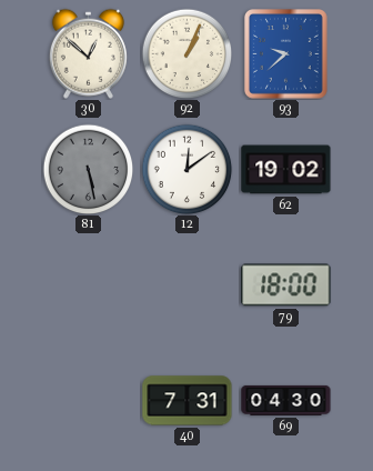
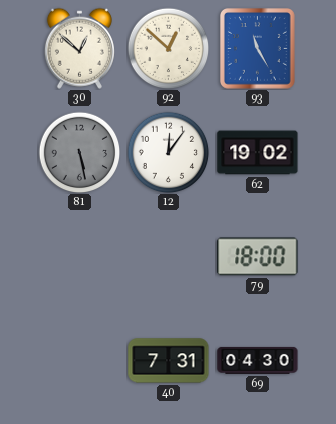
92: 1:04 -> 12:52 (168, 48)
93: 9:38 -> 11:25 (258, 49)
12: 12:09 -> 12:06 (168, 152)
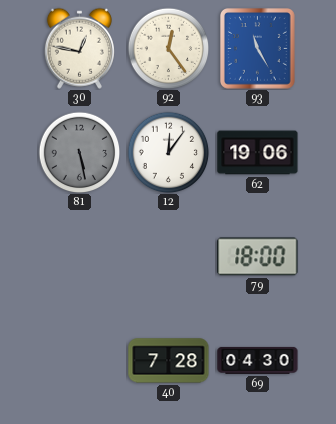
30: 12:52 -> 12:47 (79, 48)
92: 12:52 -> 12:24 (168, 48)
62: 19:02 -> 19:06 (258, 153)
40: 7:31 -> 7:28 (169, 361)
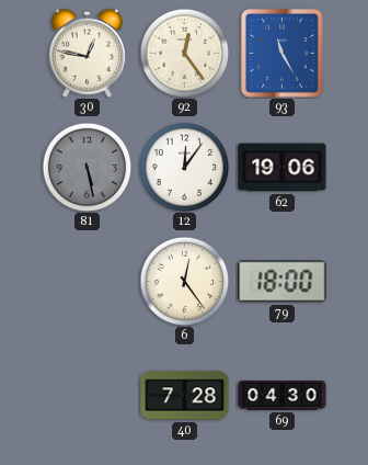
6: none -> 12:24 (184, 281)
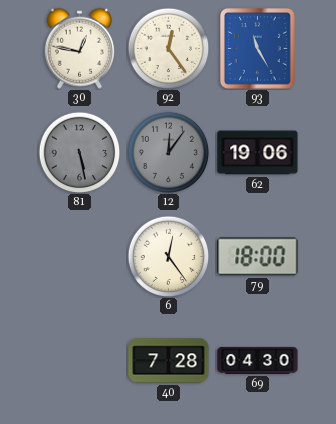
12 dial: white -> grey (168, 152)
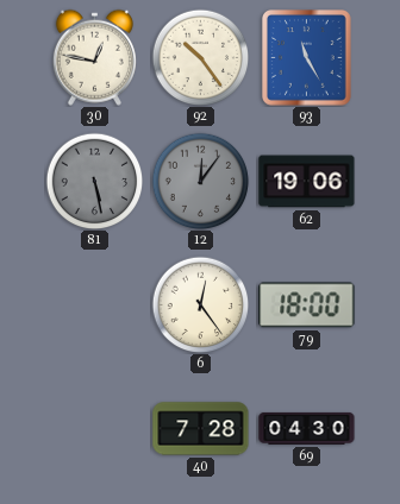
92: 12:24 -> 10:24 (200, 57)
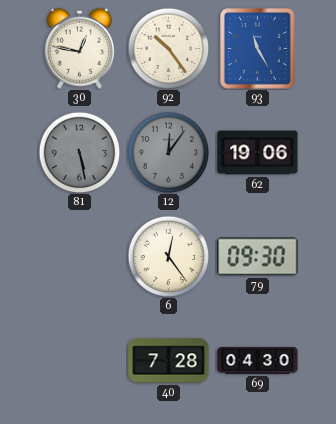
79: 18:00 -> 09:30 (258, 257)
